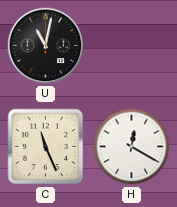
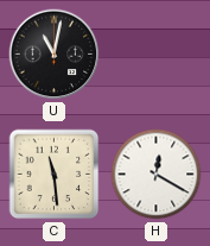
C: 11:26 -> 11:29 (55, 175)
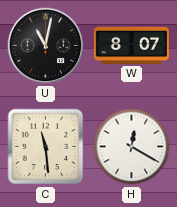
W: none -> 8:07 (131, 45)
